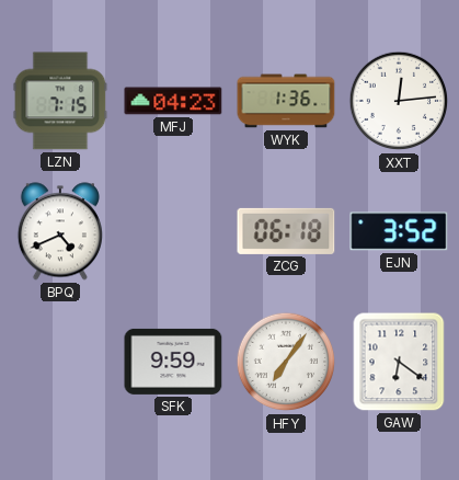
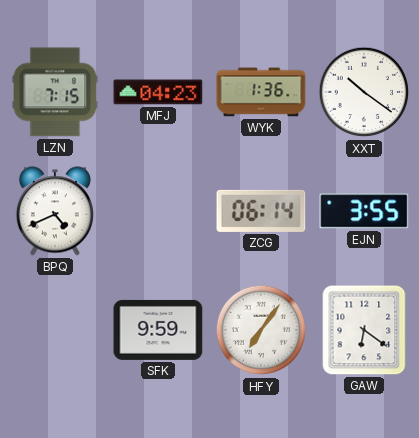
XXT: 12:14 -> 10:21 (364, 92)
ZCG: 06:18 -> 06:14 (261, 211)
EJN: 3:52 -> 3:55 (364, 211)
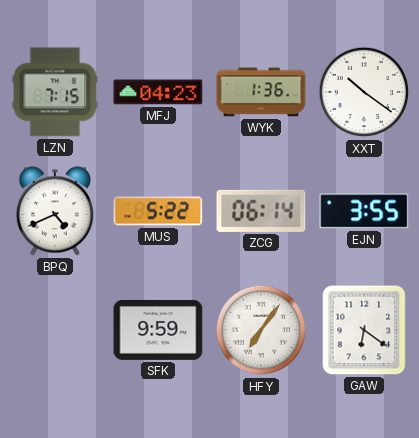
MUS: none -> 5:22 (158, 211)
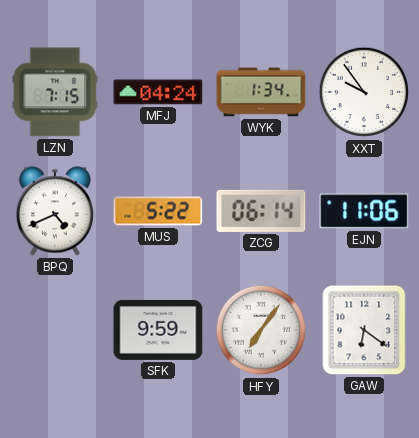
MFJ: 04:23 -> 04:24 (158, 92)
WYK: 1:36 -> 1:34 (261, 92)
XXT: 10:21 -> 9:54 (364, 92)
EJN: 3:55 -> 11:06 (364, 211)
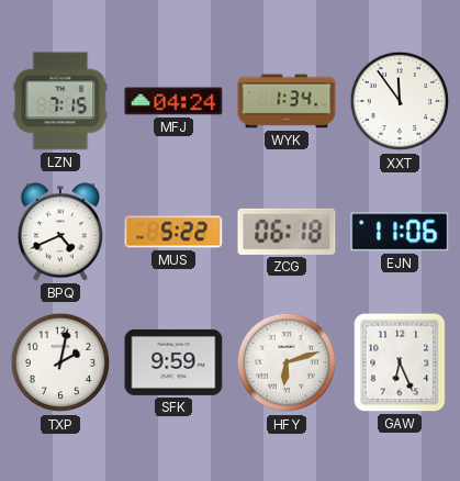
XXT: 9:54 -> 11:54 (400, 101)
ZCG: 06:14 -> 06:18 (287, 232)
TXP: none -> 2:02 (60, 362)
HFY: 7:06 -> 6:12 (287, 362)
GAW: 6:21 -> 6:26 (400, 362)
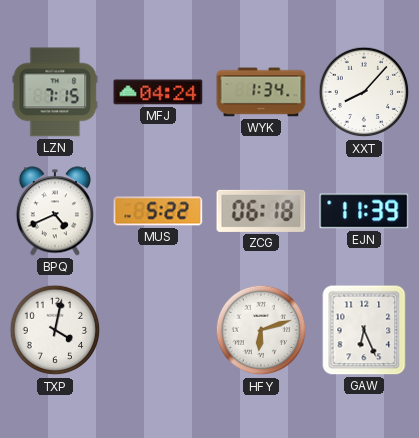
XXT: 11:54 -> 8:07 (364, 92)
EJN: 11:06 -> 11:39 (364, 211)
TXP: 2:02 -> 4:02 (55, 330)
SFK: 9:59 -> none (173, 362)
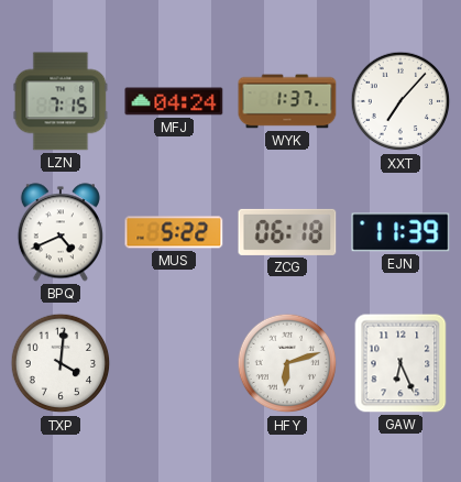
WYK: 1:34 -> 1:37 (287, 101)
XXT: 8:07 -> 7:07 (400, 101)
TXP: 4:02 -> 4:01 (61, 363)
